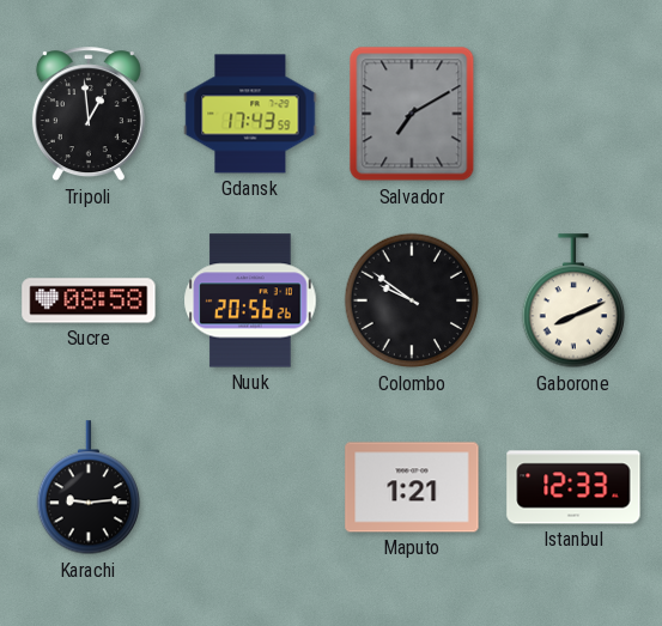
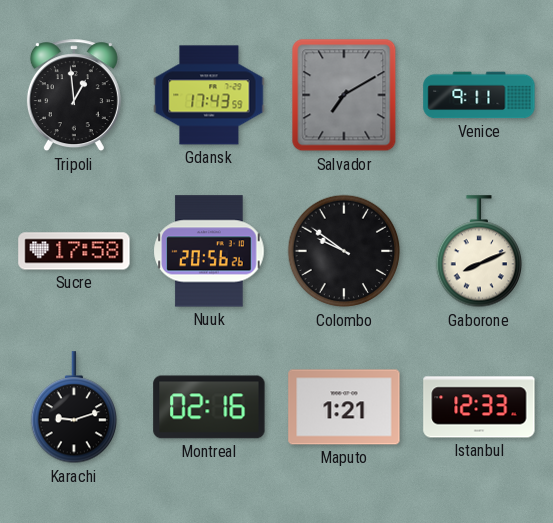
Venice: none -> 9:11 (479, 95)
Sucre: 08:58 -> 17:58 (74, 251)
Karachi: 9:14 -> 9:12 (74, 408)
Montreal: none -> 02:16 (209, 407)
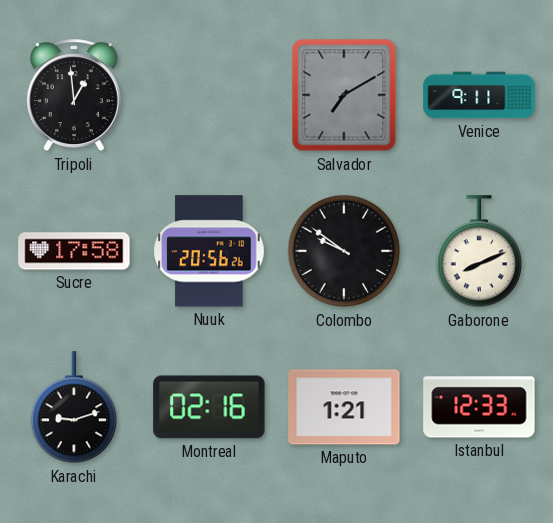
Gdansk: 17:43 -> none (209, 95)
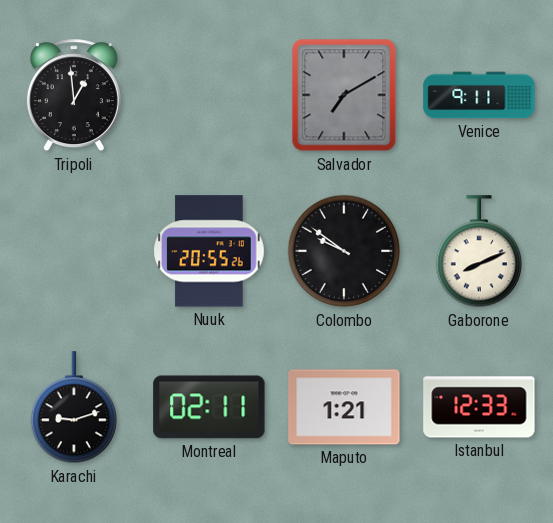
Sucre: 17:58 -> none (74, 251)
Nuuk: 20:56 -> 20:55 (209, 251)
Montreal: 02:16 -> 02:11 (209, 407)
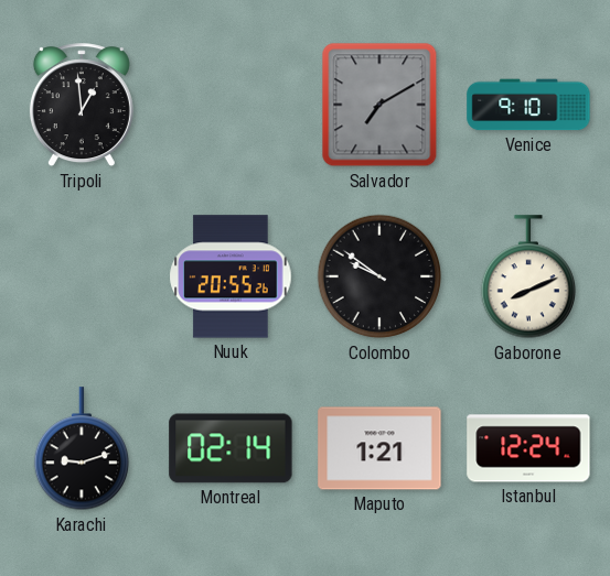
Venice: 9:11 -> 9:10 (528, 105)
Montreal: 02:11 -> 02:14 (231, 448)
Istanbul: 12:33 -> 12:24 (528, 448)
